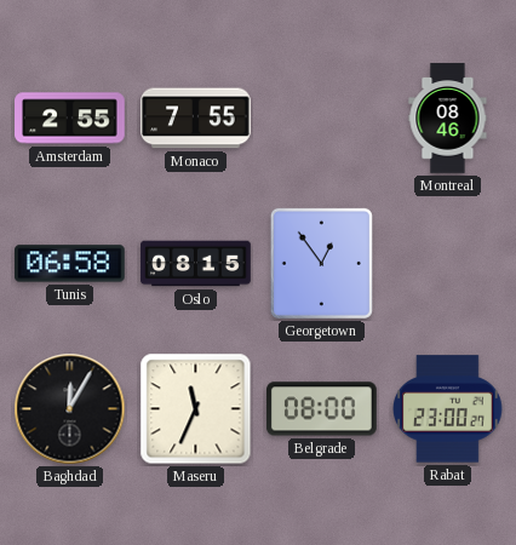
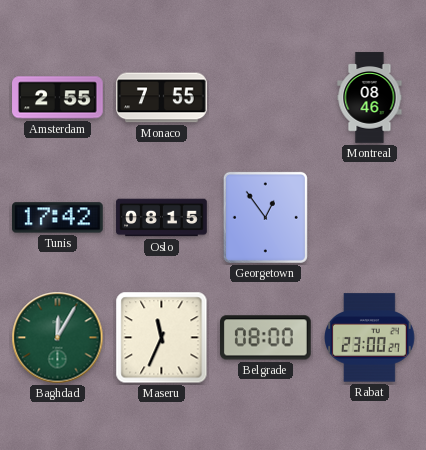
Tunis: 06:58 -> 17:42 (58, 218)
Baghdad dial: black -> green (58, 338)
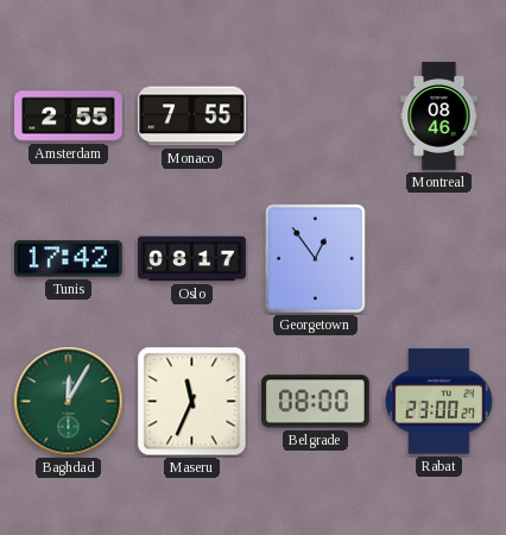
Oslo: 08:15 -> 08:17 (192, 259)
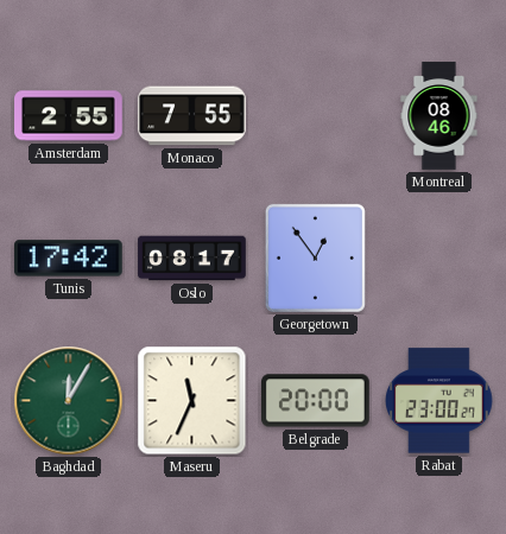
Belgrade: 08:00 -> 20:00 (316, 401)
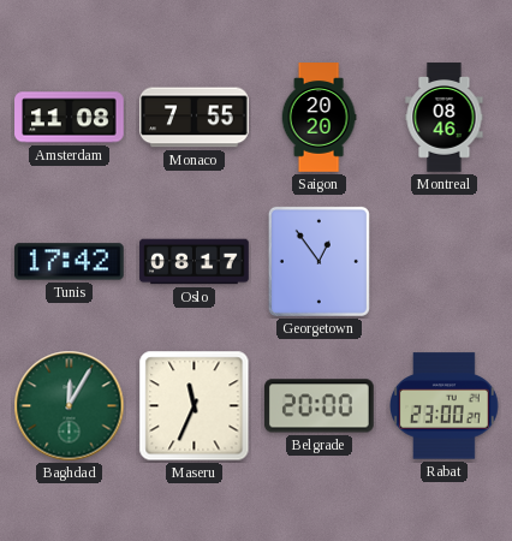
Amsterdam: 2:55 -> 11:08 (70, 118)
Saigon: none -> 20:20 (318, 118)
